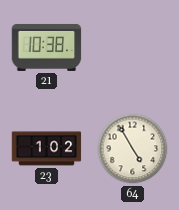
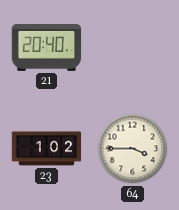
21: 10:38 -> 20:40 (47, 47)
64: 4:55 -> 3:45 (133, 149)
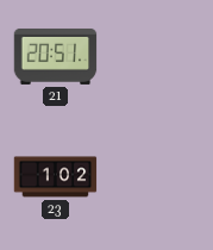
21: 20:40 -> 20:51 (56, 56)
64: 3:45 -> none (133, 149)
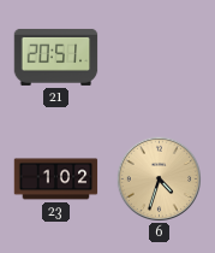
6: none -> 4:33 (159, 178)
